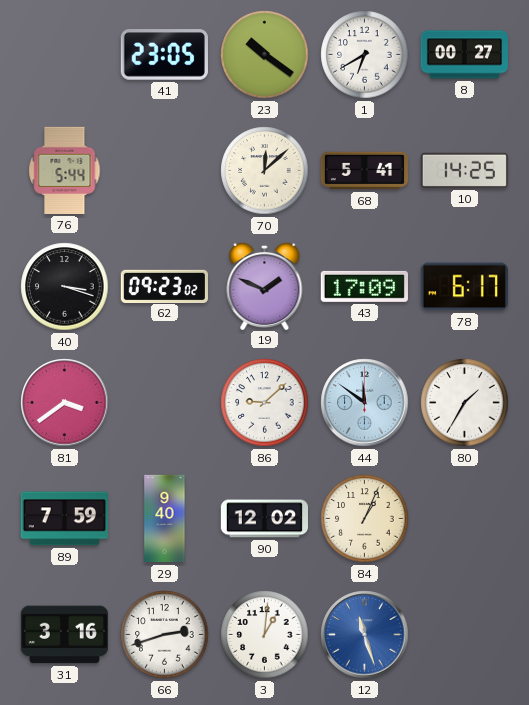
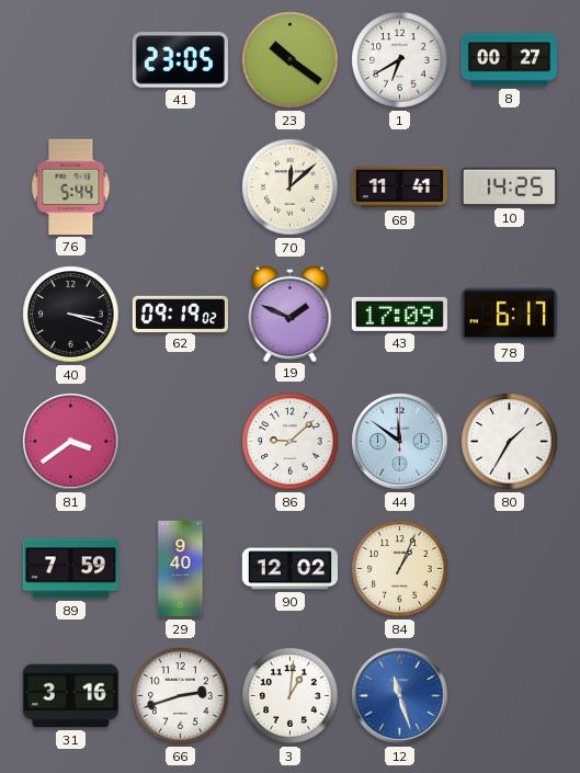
68: 5:41 -> 11:41 (399, 187)
62: 09:23 -> 09:19 (180, 314)
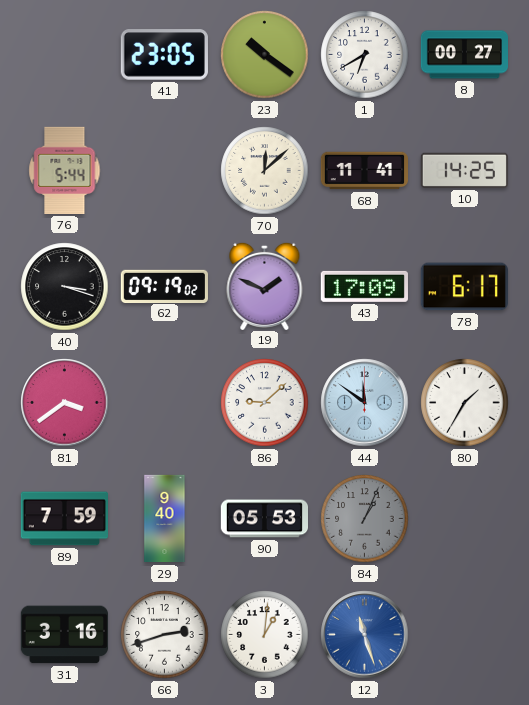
90: 12:02 -> 05:53 (264, 519)
84 dial: cream -> grey (365, 519)
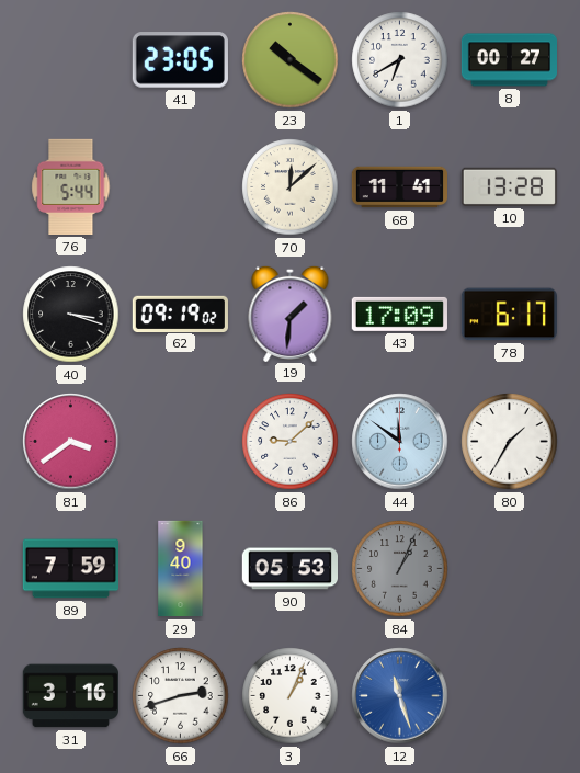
10: 14:25 -> 13:28 (509, 186)
19: 1:49 -> 1:31 (291, 312)
3: 1:01 -> 1:04 (291, 696)
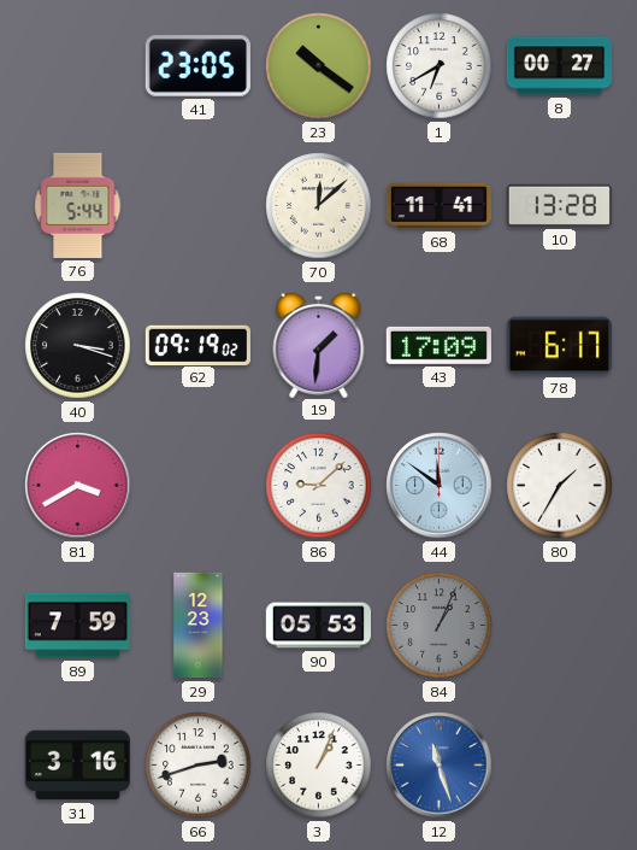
81: 3:39 -> 3:40 (78, 486)
29: 9:40 -> 12:23 (199, 626)
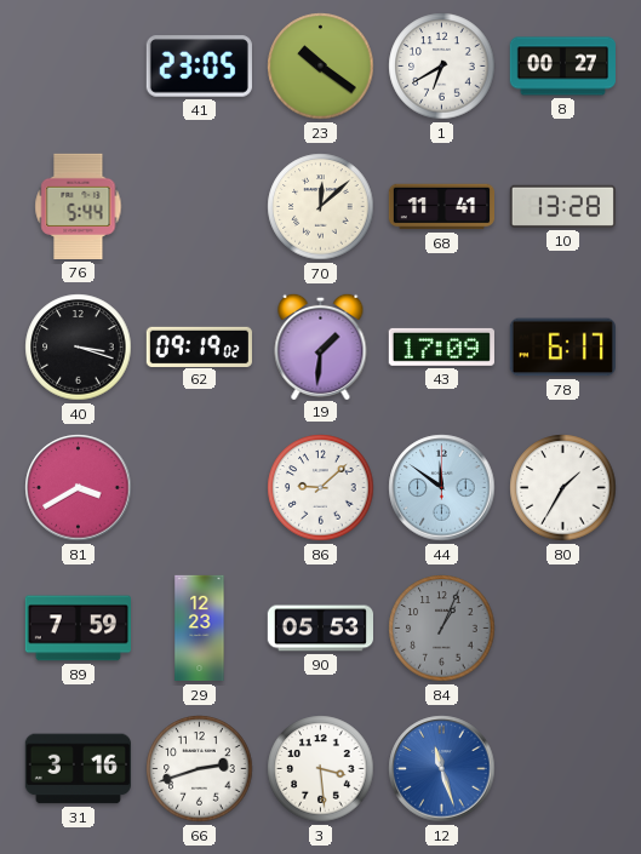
3: 1:04 -> 3:29 (321, 769)
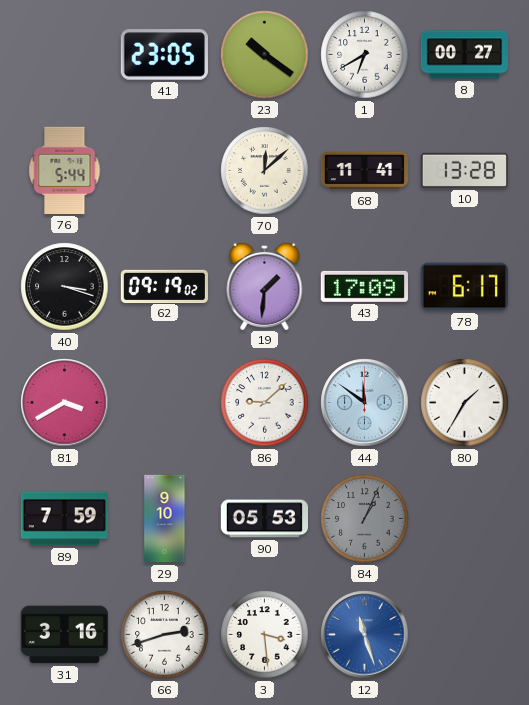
29: 12:23 -> 9:10 (165, 519)
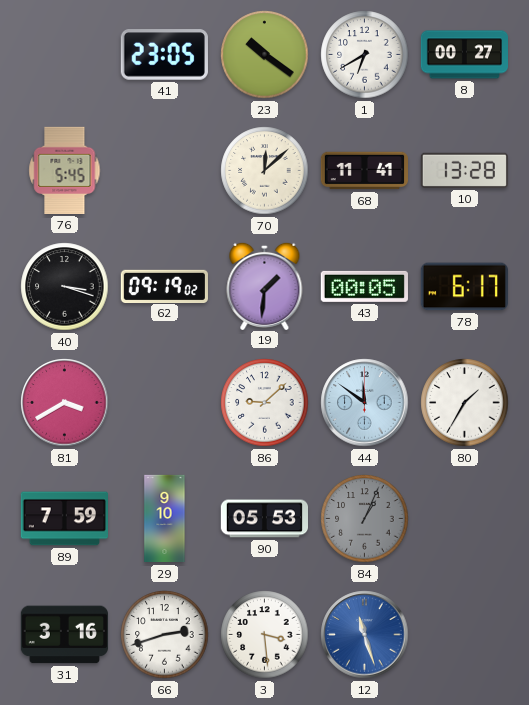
76: 5:44 -> 5:45 (65, 170)
43: 17:09 -> 00:05 (364, 286)
